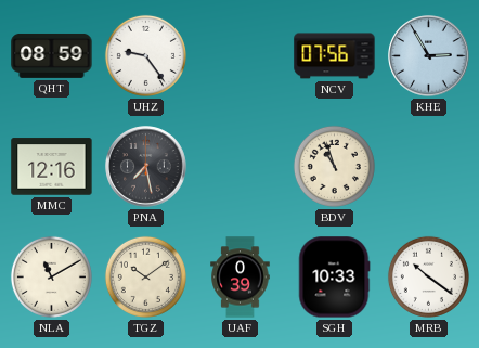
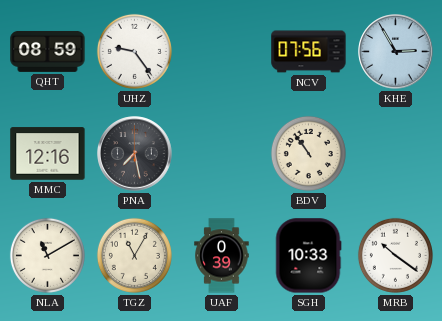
BDV: 10:57 -> 10:54 (308, 153)
TGZ: 10:09 -> 11:05 (134, 255)
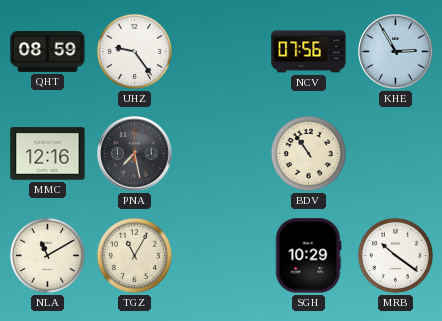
UAF: 0:39 -> none (222, 256)
SGH: 10:33 -> 10:29 (308, 256)
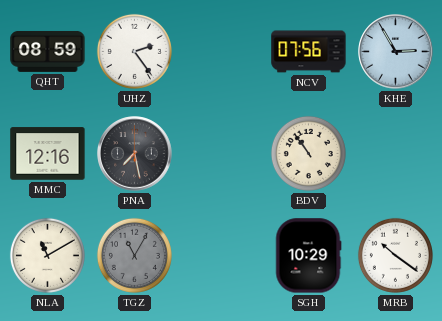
UHZ: 9:24 -> 2:24 (134, 51)
TGZ dial: cream -> grey (134, 255)
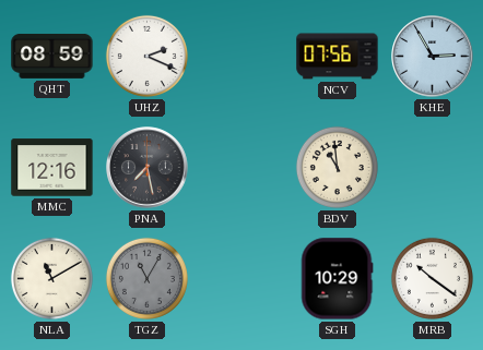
UHZ: 2:24 -> 2:19 (146, 56)
BDV: 10:54 -> 10:59 (337, 167)
